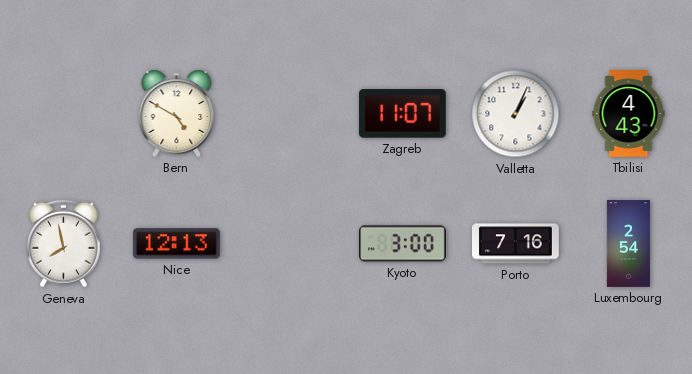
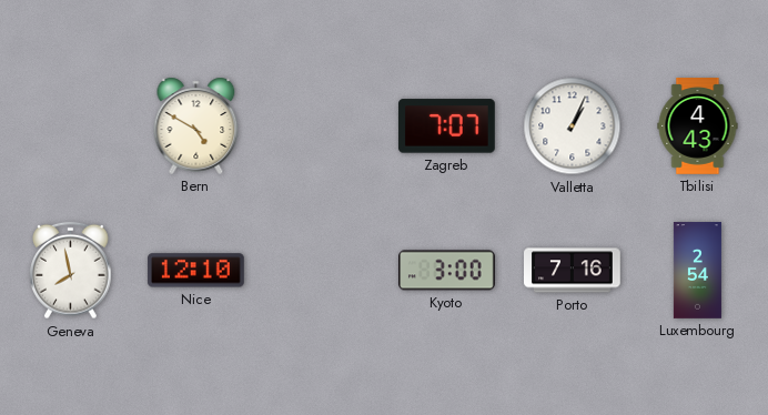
Zagreb: 11:07 -> 7:07 (446, 126)
Nice: 12:13 -> 12:10 (195, 271)
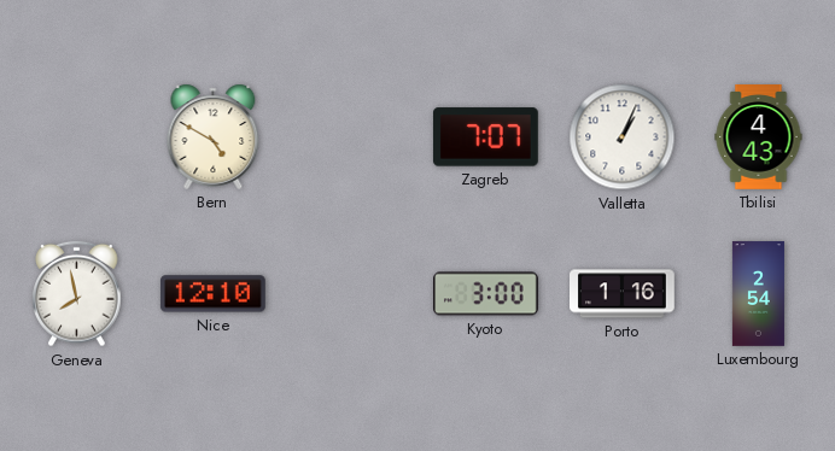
Porto: 7:16 -> 1:16 (623, 294)
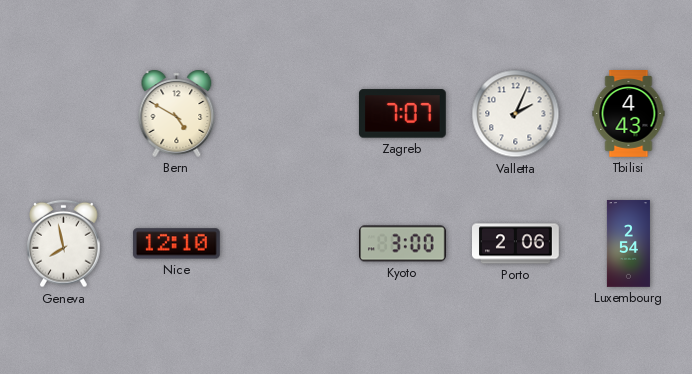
Valletta: 1:04 -> 2:04 (516, 114)
Porto: 1:16 -> 2:06 (516, 244)
